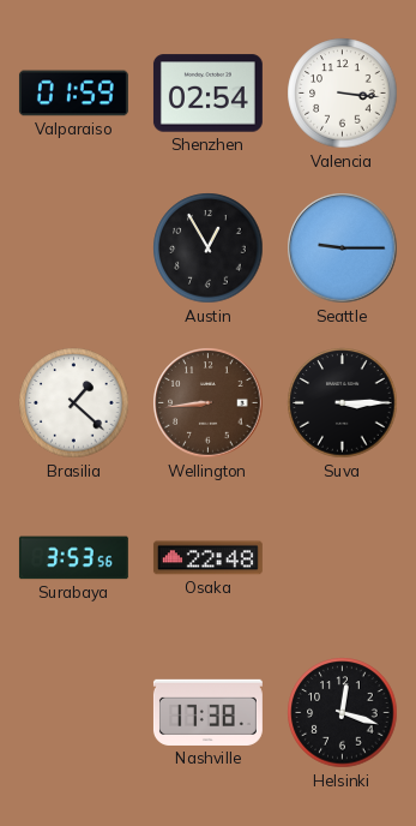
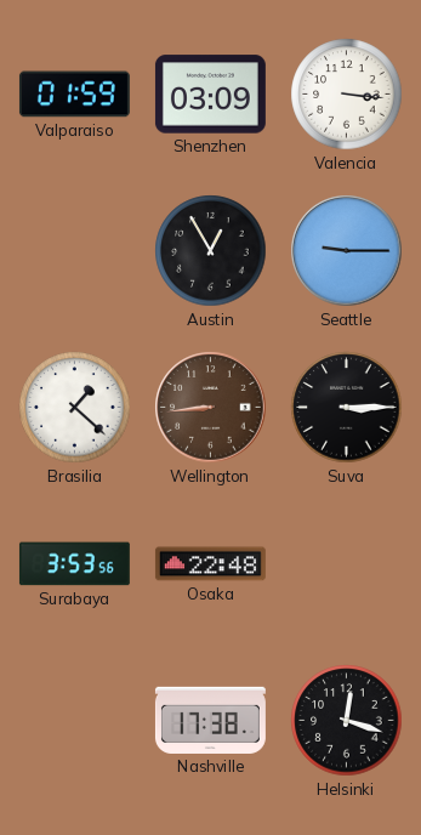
Shenzhen: 02:54 -> 03:09 (210, 95)
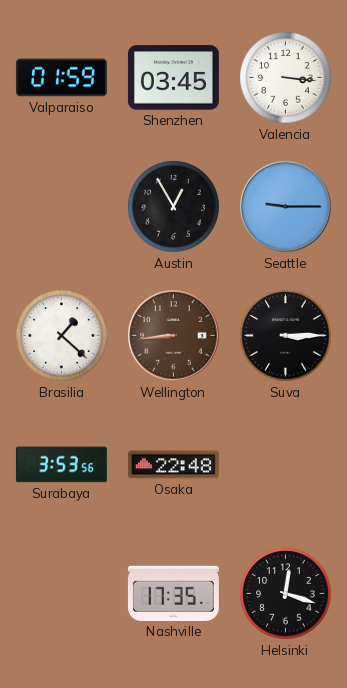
Shenzhen: 03:09 -> 03:45 (173, 78)
Nashville: 17:38 -> 17:35 (173, 593)
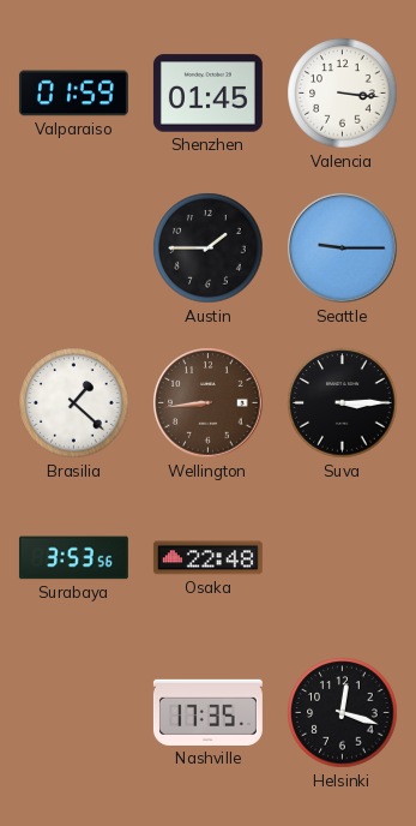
Shenzhen: 03:45 -> 01:45 (207, 94)
Austin: 12:55 -> 1:45 (209, 249)
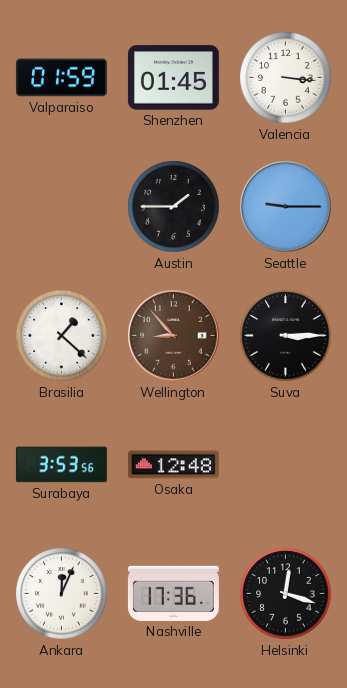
Wellington: 8:44 -> 8:53 (174, 336)
Osaka: 22:48 -> 12:48 (173, 465)
Ankara: none -> 12:04 (62, 594)
Nashville: 17:35 -> 17:36 (173, 593)
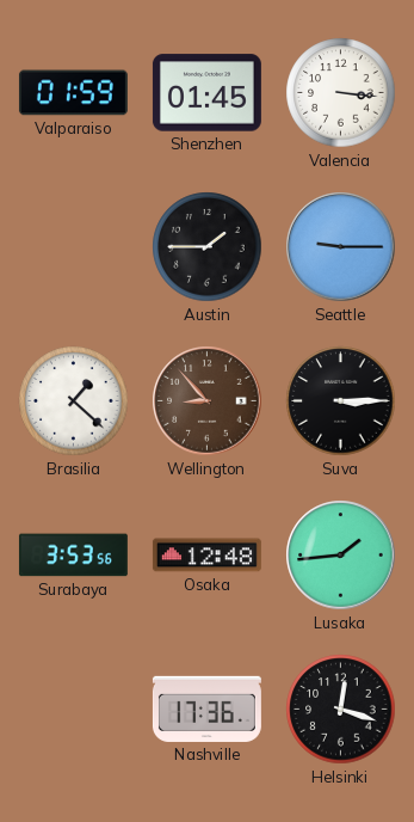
Lusaka: none -> 1:44 (341, 556)
Ankara: 12:04 -> none (62, 594)
